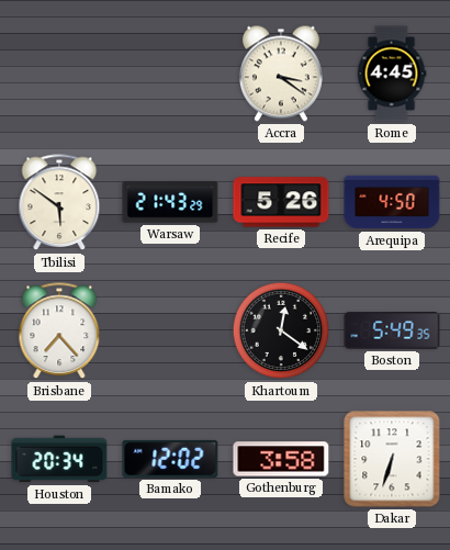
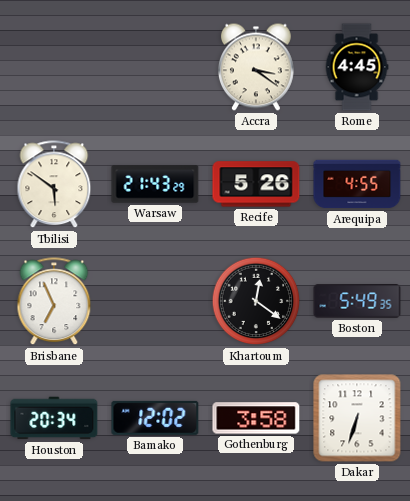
Arequipa: 4:50 -> 4:55 (357, 184)
Brisbane: 7:23 -> 6:56 (54, 302)
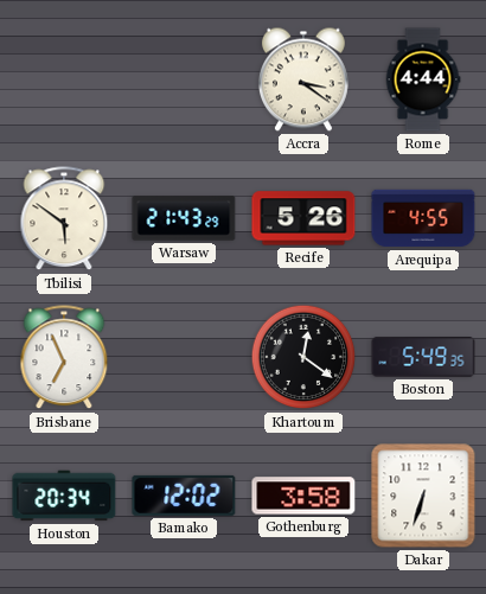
Rome: 4:45 -> 4:44 (423, 79)
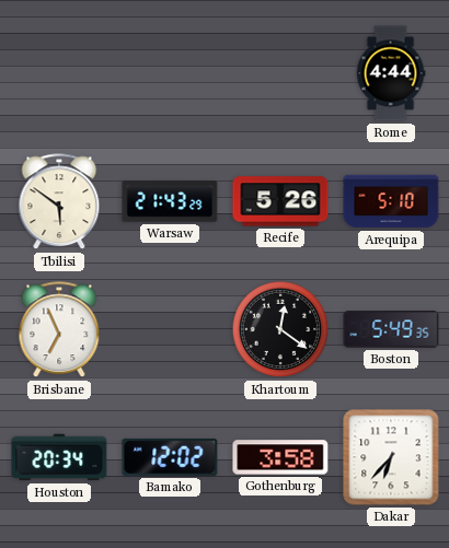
Accra: 3:21 -> none (303, 79)
Arequipa: 4:55 -> 5:10 (391, 201)
Dakar: 6:33 -> 6:37 (391, 457)
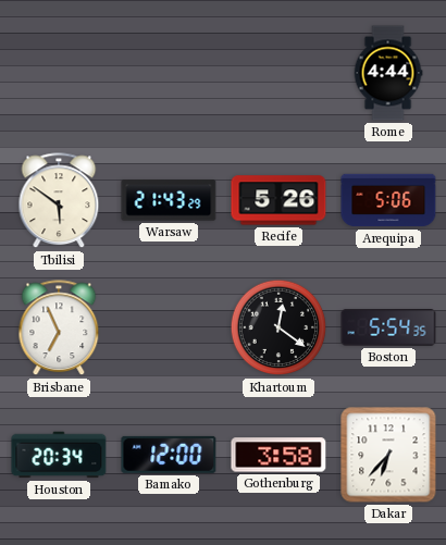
Arequipa: 5:10 -> 5:06 (388, 200)
Boston: 5:49 -> 5:54 (388, 327)
Bamako: 12:02 -> 12:00 (169, 455)
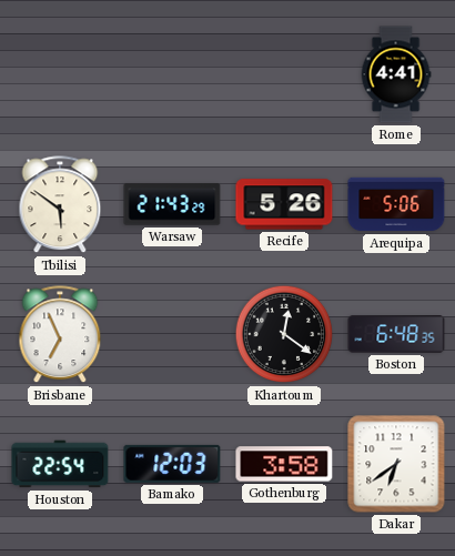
Rome: 4:44 -> 4:41 (396, 74)
Boston: 5:54 -> 6:48 (396, 334)
Houston: 20:34 -> 22:54 (60, 464)
Bamako: 12:00 -> 12:03 (172, 464)
Dakar: 6:37 -> 6:39 (396, 464)
